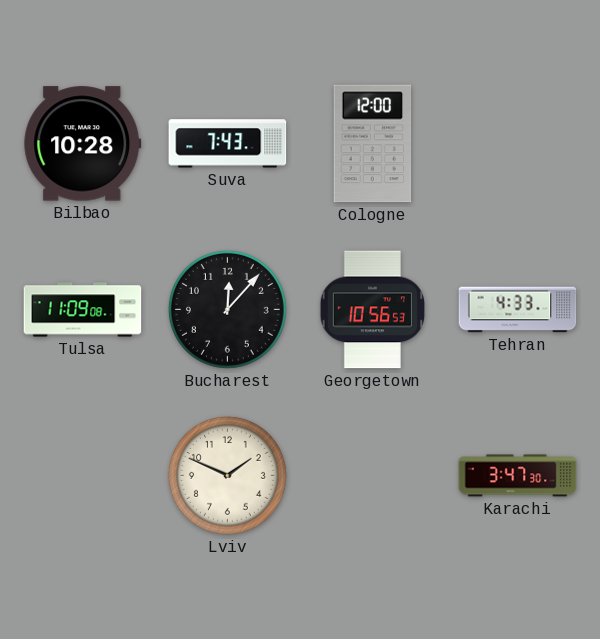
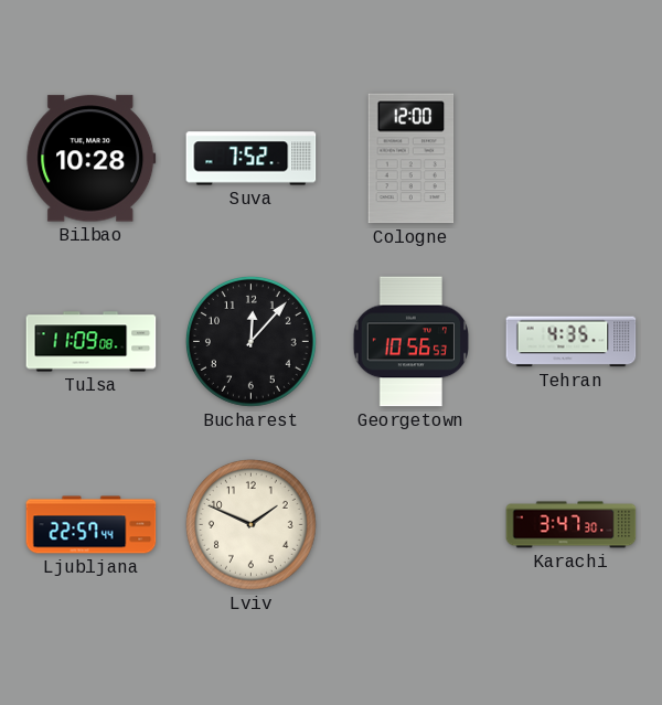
Suva: 7:43 -> 7:52 (252, 159)
Tehran: 4:33 -> 4:35 (572, 342)
Ljubljana: none -> 22:57 (92, 525)
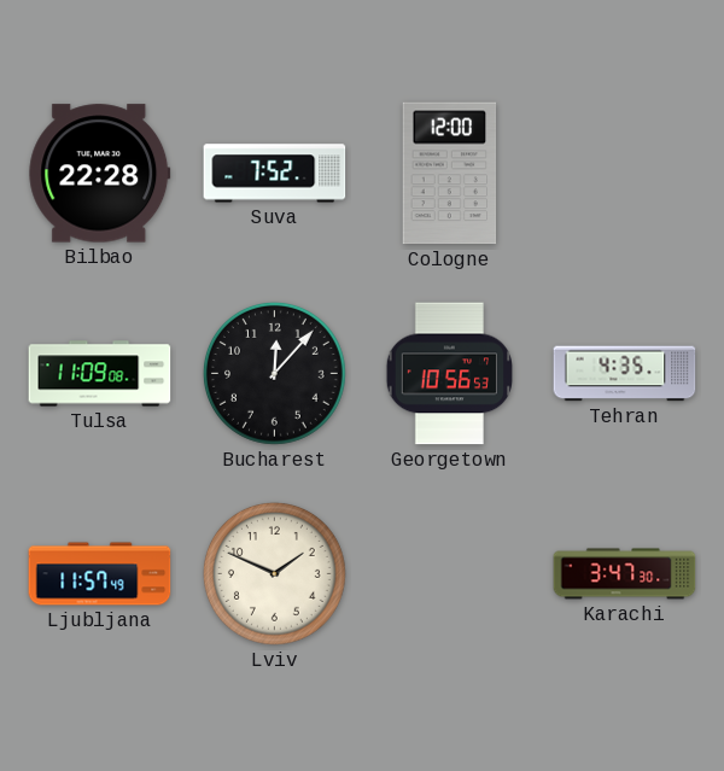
Bilbao: 10:28 -> 22:28 (100, 174)
Ljubljana: 22:57 -> 11:57 (100, 574)
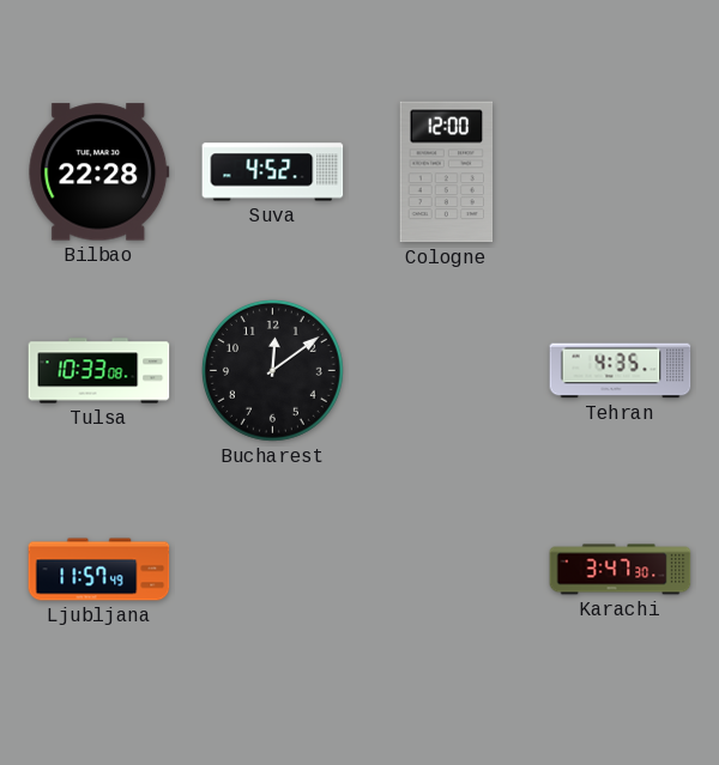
Suva: 7:52 -> 4:52 (273, 172)
Tulsa: 11:09 -> 10:33 (99, 371)
Bucharest: 12:07 -> 12:09 (272, 370)
Georgetown: 10:56 -> none (449, 374)
Lviv: 1:49 -> none (274, 573)
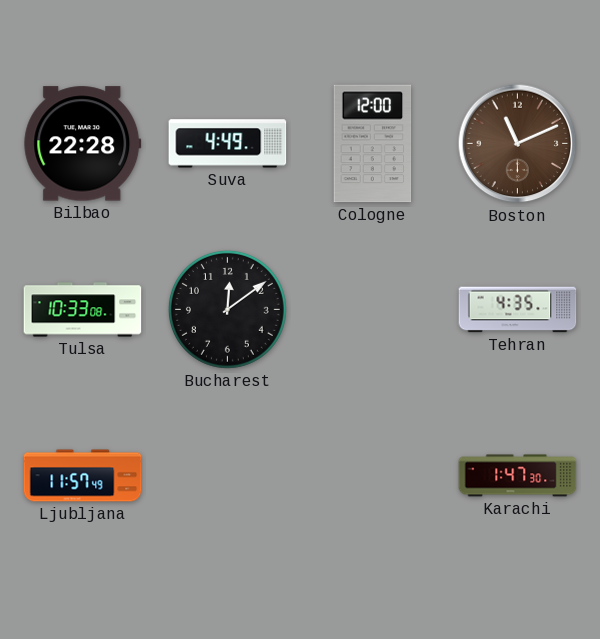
Suva: 4:52 -> 4:49 (228, 144)
Boston: none -> 11:11 (518, 144)
Karachi: 3:47 -> 1:47 (518, 476)
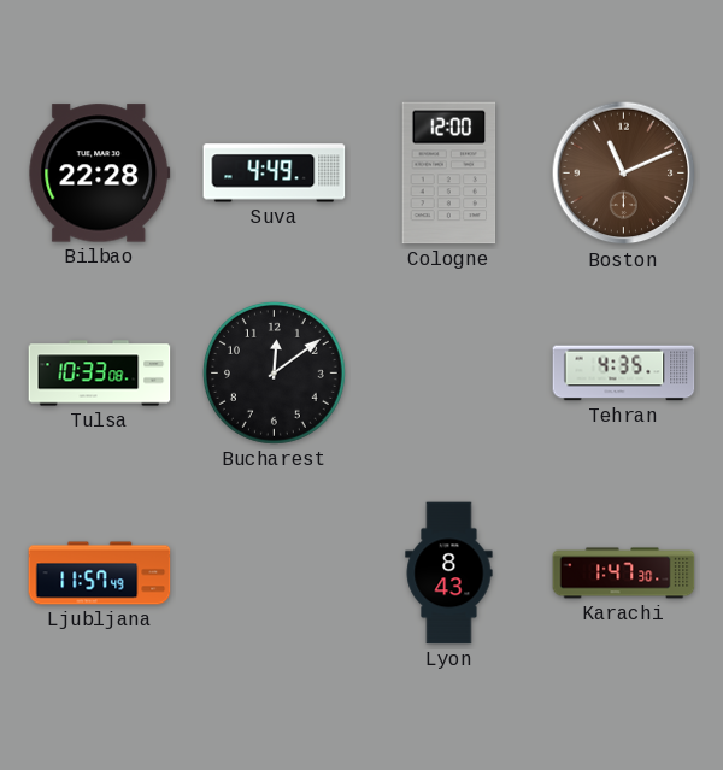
Lyon: none -> 8:43 (449, 574)
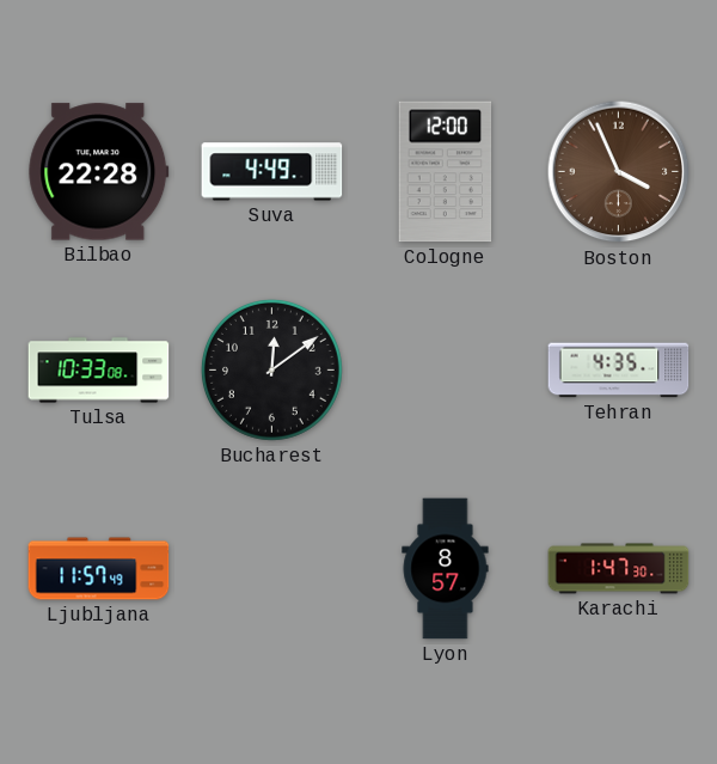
Boston: 11:11 -> 3:56 (619, 172)
Lyon: 8:43 -> 8:57 (446, 569)
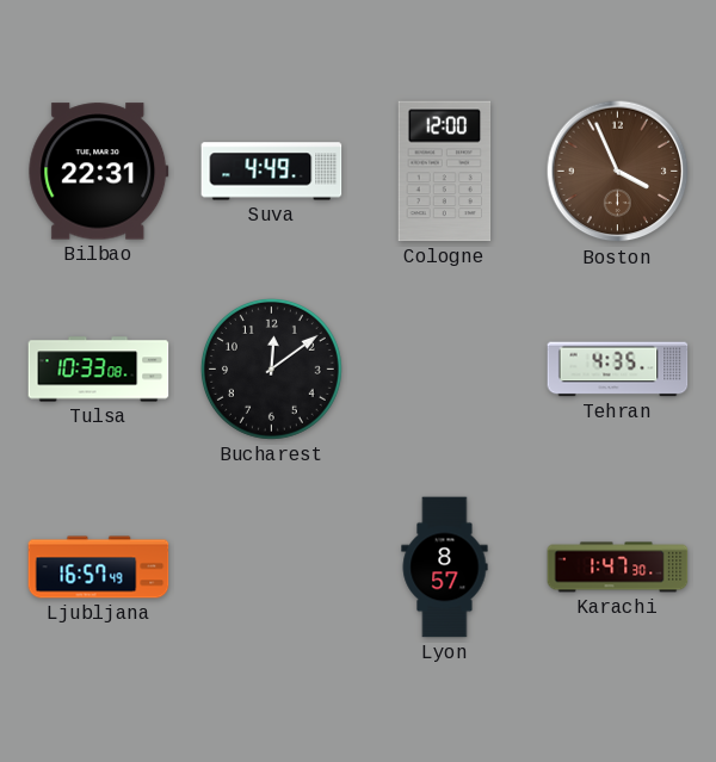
Bilbao: 22:28 -> 22:31 (99, 172)
Ljubljana: 11:57 -> 16:57 (99, 568)
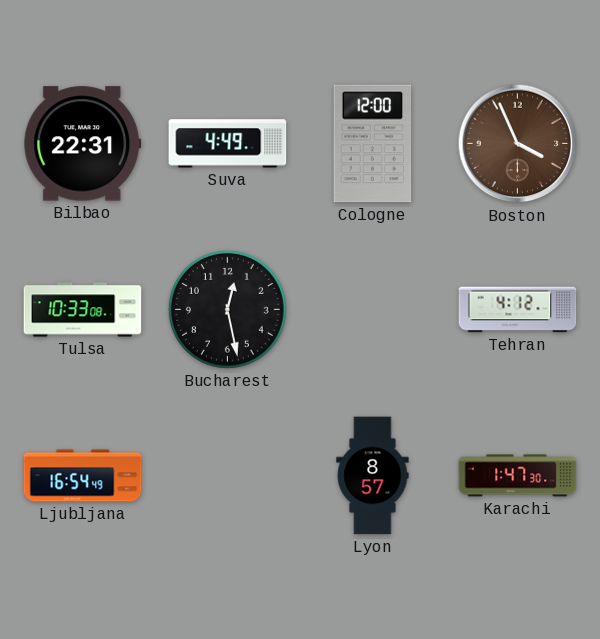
Bucharest: 12:09 -> 12:28 (227, 309)
Tehran: 4:35 -> 4:12 (518, 310)
Ljubljana: 16:57 -> 16:54 (83, 476)
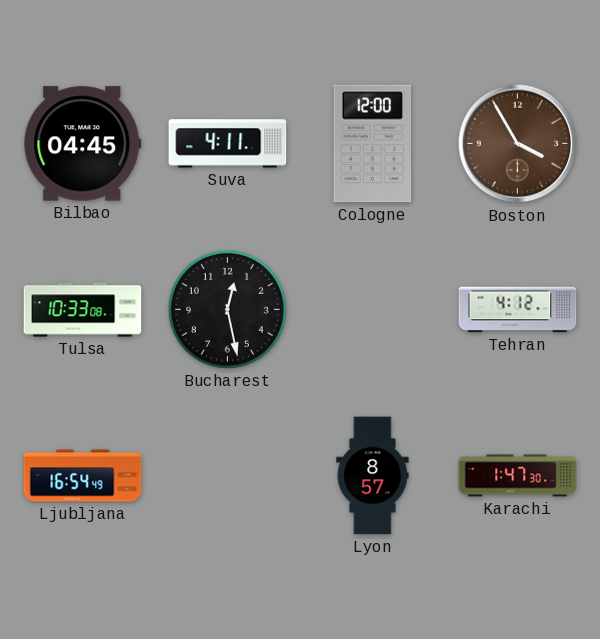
Bilbao: 22:31 -> 04:45 (83, 144)
Suva: 4:49 -> 4:11 (228, 144)
Boston: 3:56 -> 3:55 (518, 144)
